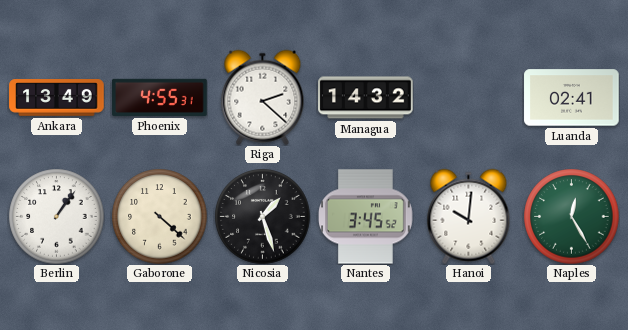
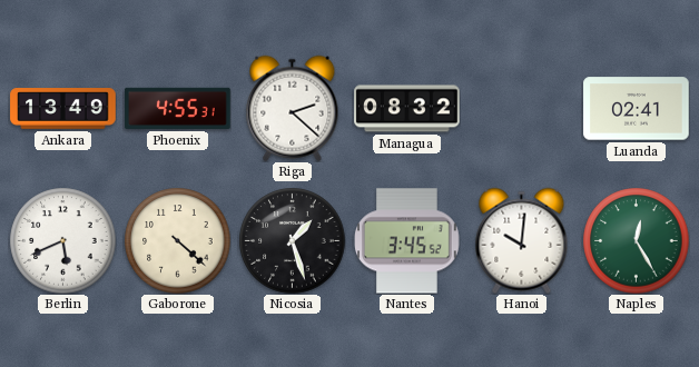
Managua: 14:32 -> 08:32 (407, 109)
Berlin: 1:06 -> 5:41 (62, 240)
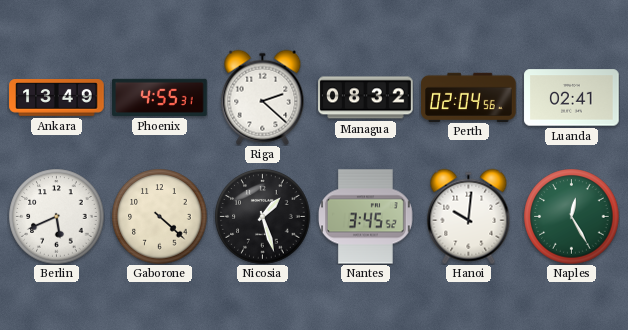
Perth: none -> 02:04 (469, 97)
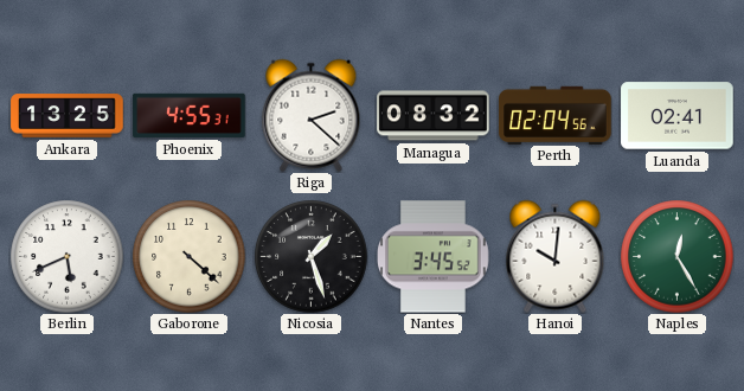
Ankara: 13:49 -> 13:25 (68, 116)
